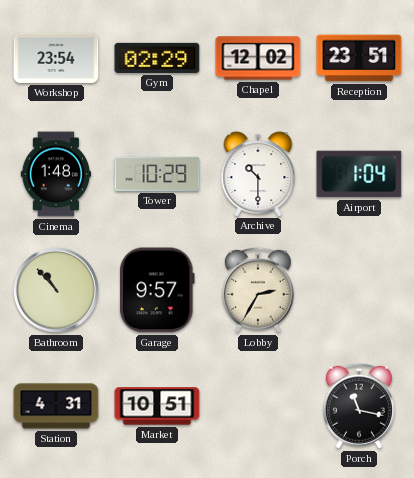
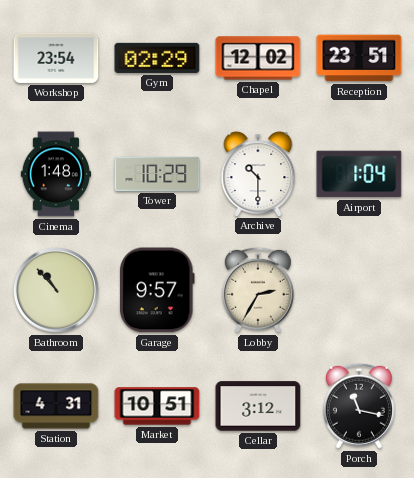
Cellar: none -> 3:12 (258, 406)
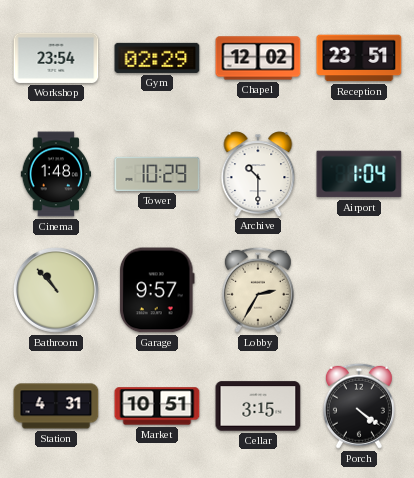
Cellar: 3:12 -> 3:15 (258, 406)
Porch: 11:17 -> 4:21 (359, 406)
